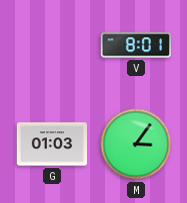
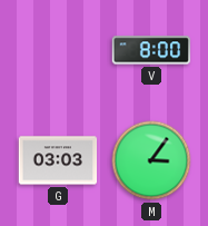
V: 8:01 -> 8:00 (151, 50)
G: 01:03 -> 03:03 (58, 160)
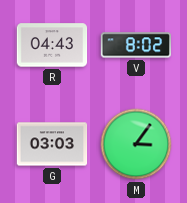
R: none -> 04:43 (52, 45)
V: 8:00 -> 8:02 (136, 45)
